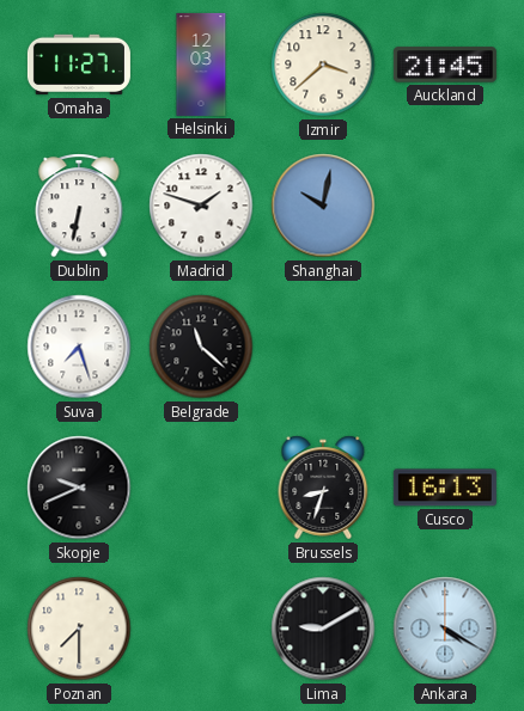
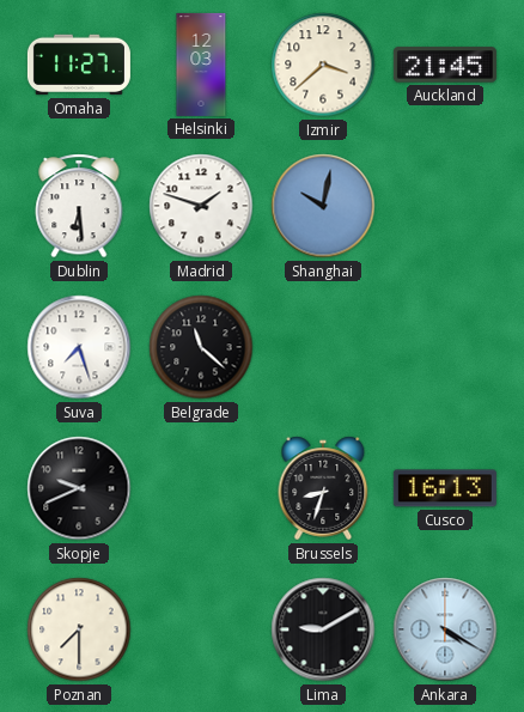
Dublin: 6:32 -> 6:29 (79, 206)
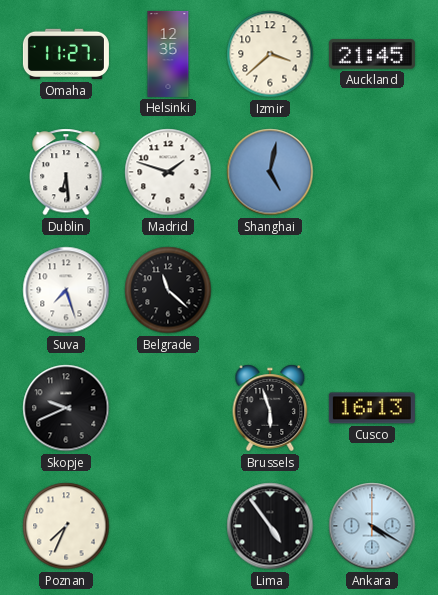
Helsinki: 12:03 -> 12:35 (168, 54)
Shanghai: 10:02 -> 5:02 (270, 172)
Brussels: 8:33 -> 5:57 (270, 408)
Poznan: 7:30 -> 7:34 (66, 526)
Lima: 9:10 -> 4:54 (270, 526)
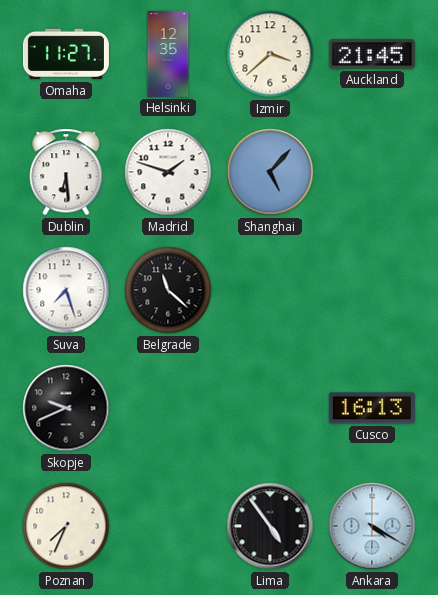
Shanghai: 5:02 -> 5:07 (270, 172)
Brussels: 5:57 -> none (270, 408)
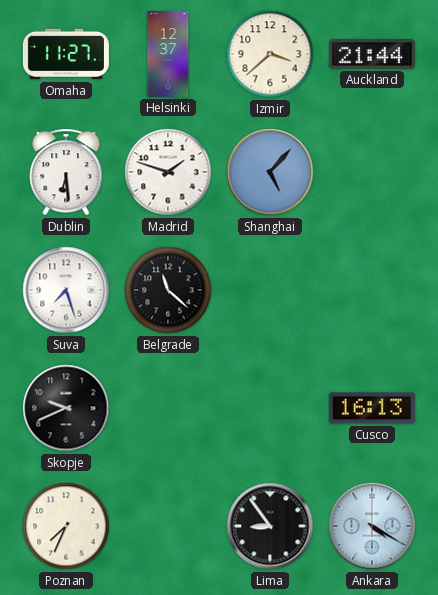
Helsinki: 12:35 -> 12:37 (168, 54)
Auckland: 21:45 -> 21:44 (372, 54)
Lima: 4:54 -> 8:54 (270, 526)
